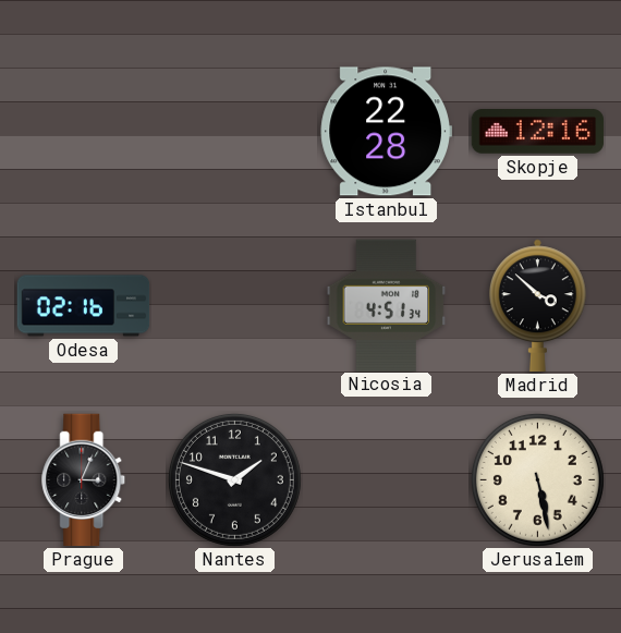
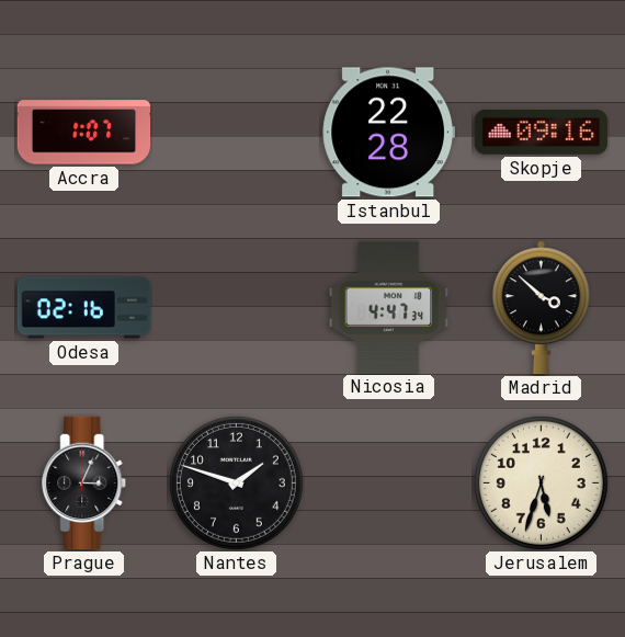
Accra: none -> 1:07 (84, 133)
Skopje: 12:16 -> 09:16 (542, 133)
Nicosia: 4:51 -> 4:47 (389, 307)
Jerusalem: 5:28 -> 5:33 (541, 482)
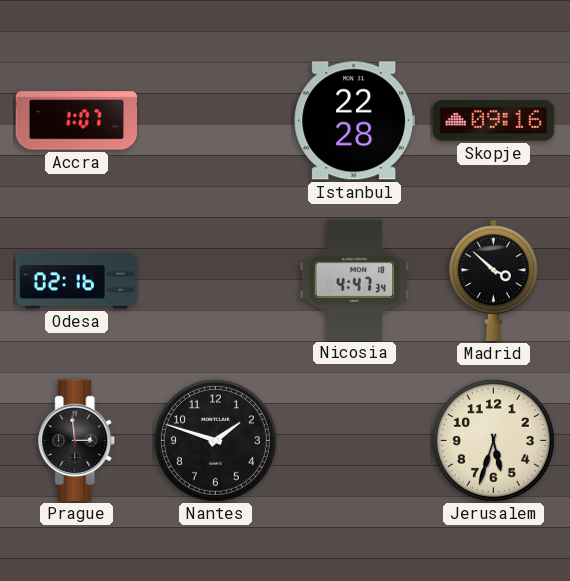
Prague: 3:04 -> 2:59 (77, 441)
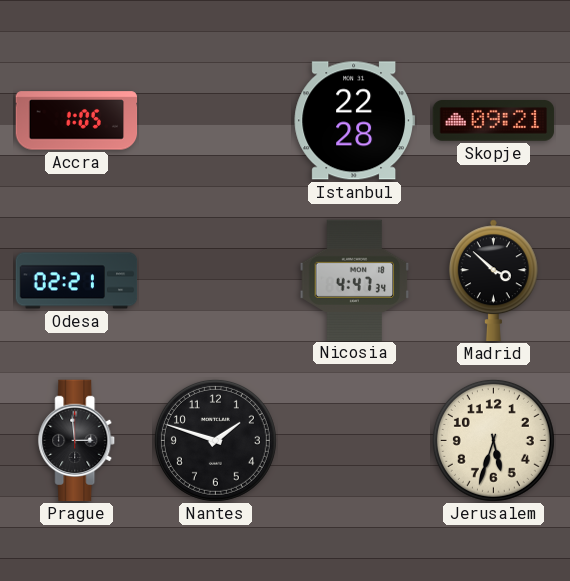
Accra: 1:07 -> 1:05 (77, 121)
Skopje: 09:16 -> 09:21 (494, 121)
Odesa: 02:16 -> 02:21 (77, 281)
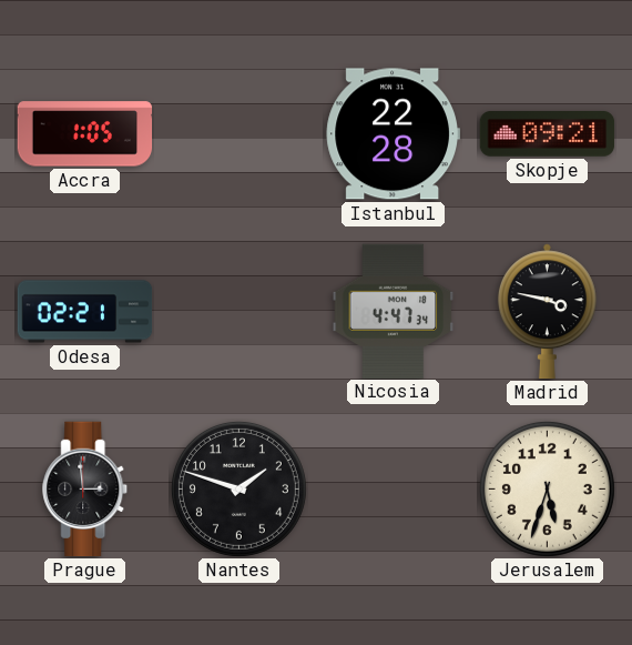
Madrid: 3:52 -> 3:47 (547, 312)
